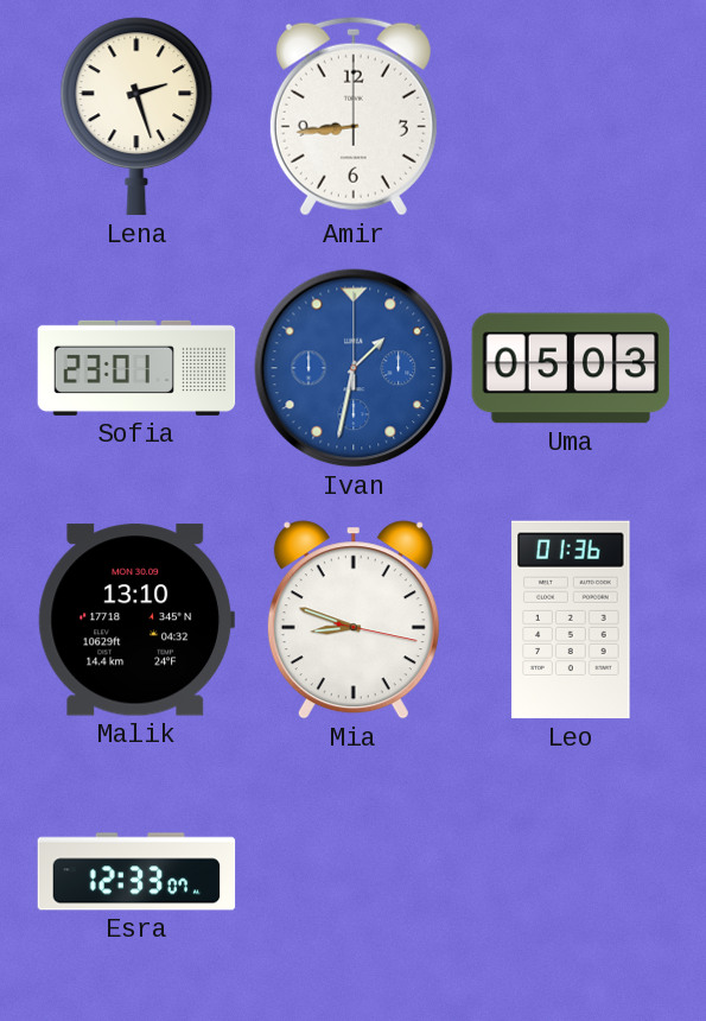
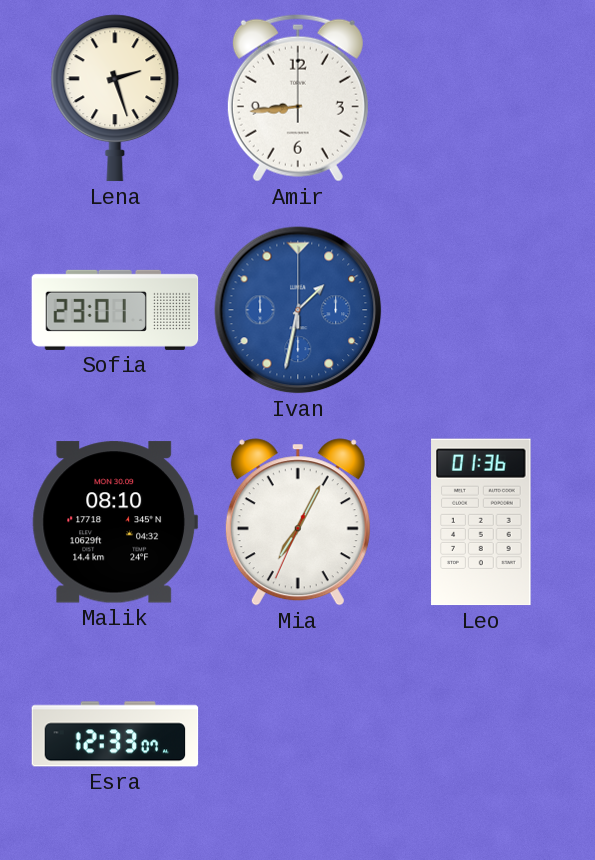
Uma: 05:03 -> none (571, 368)
Malik: 13:10 -> 08:10 (115, 522)
Mia: 8:48 -> 7:04 (298, 522)
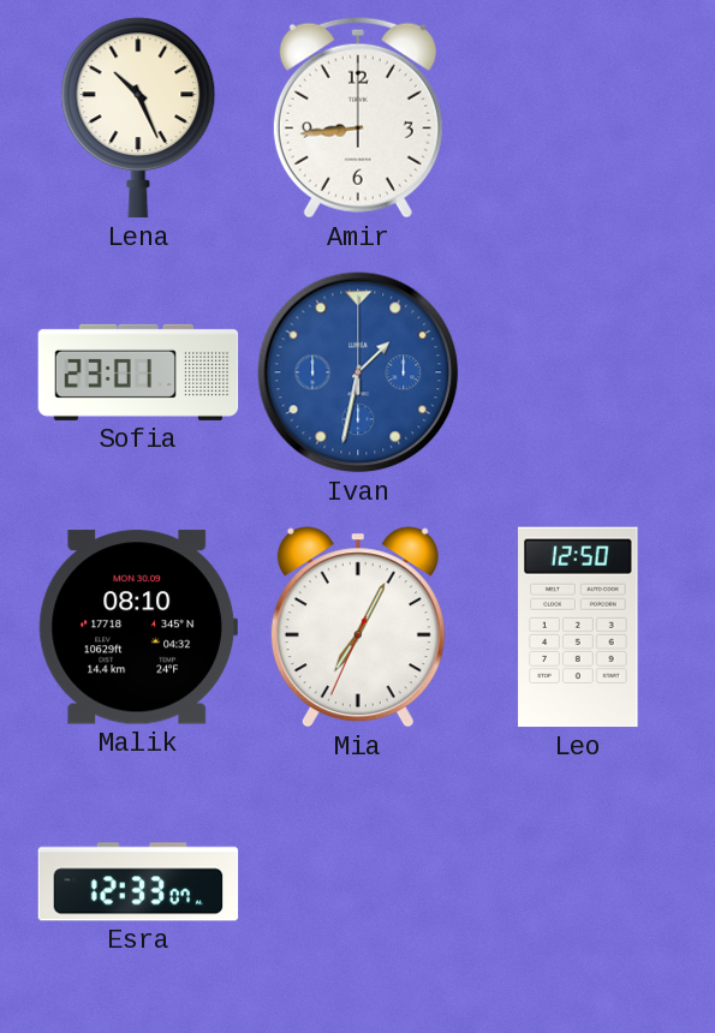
Lena: 2:27 -> 10:26 (138, 118)
Leo: 01:36 -> 12:50 (578, 627)
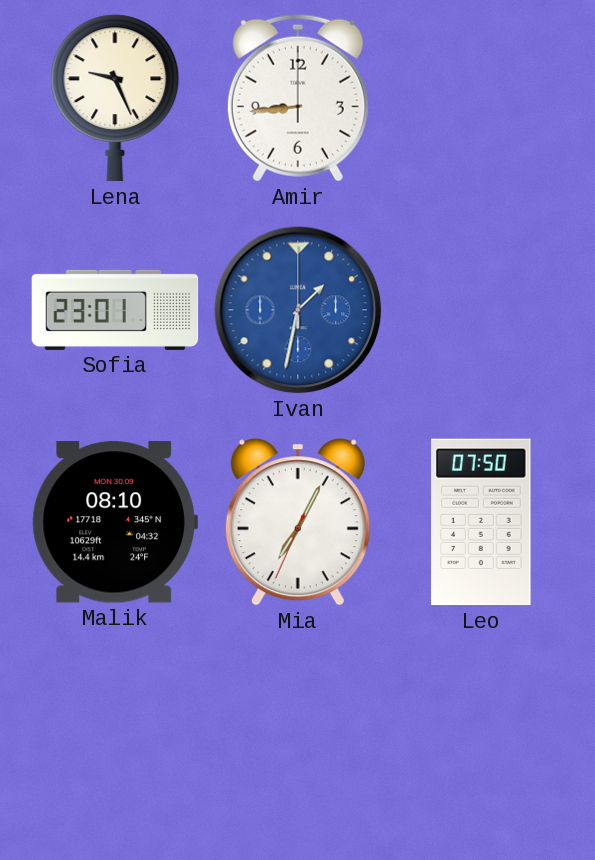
Lena: 10:26 -> 9:26 (115, 98)
Leo: 12:50 -> 07:50 (481, 522)
Esra: 12:33 -> none (138, 882)
